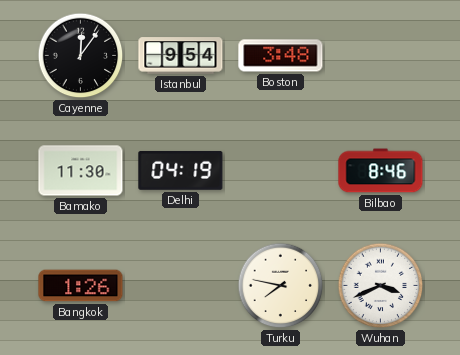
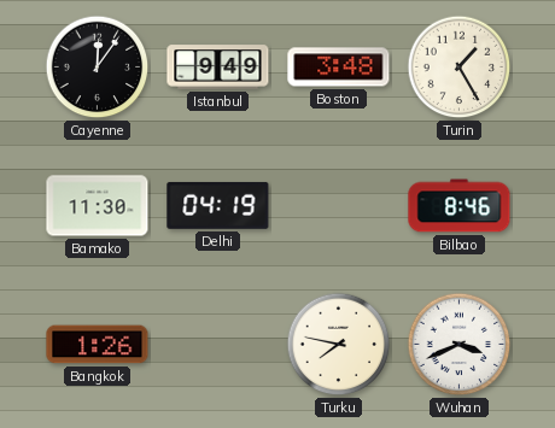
Istanbul: 9:54 -> 9:49 (218, 68)
Turin: none -> 1:25 (460, 68)
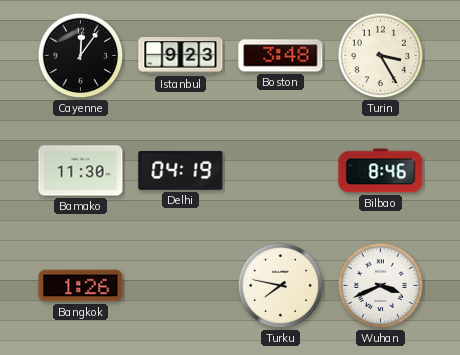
Istanbul: 9:49 -> 9:23 (181, 56)
Turin: 1:25 -> 3:25 (381, 56)
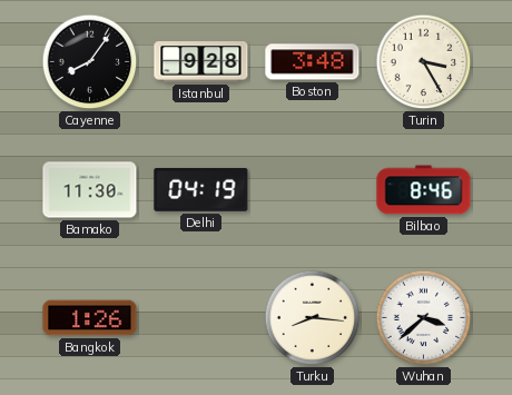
Cayenne: 12:06 -> 8:06 (90, 62)
Istanbul: 9:23 -> 9:28 (201, 62)
Turku: 7:47 -> 8:16 (313, 318)
Wuhan: 3:41 -> 3:38 (424, 318)
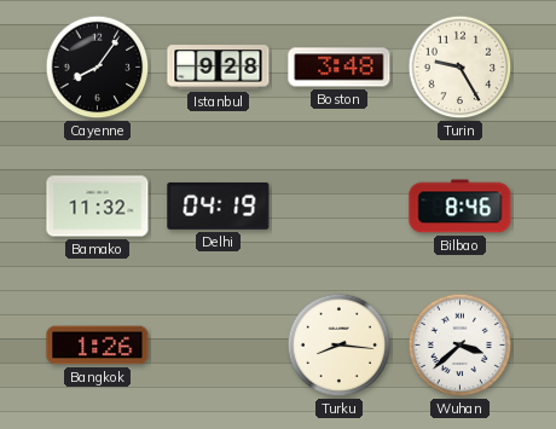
Turin: 3:25 -> 9:25 (461, 68)
Bamako: 11:30 -> 11:32 (98, 207)
